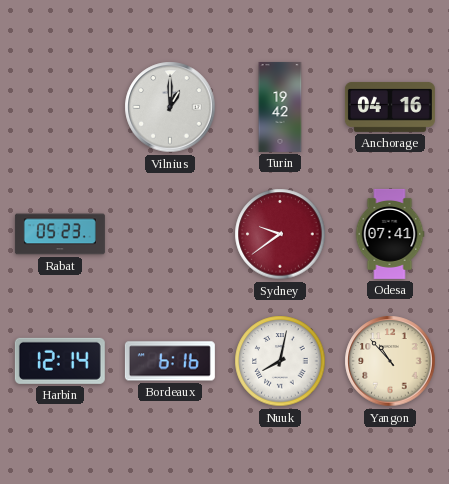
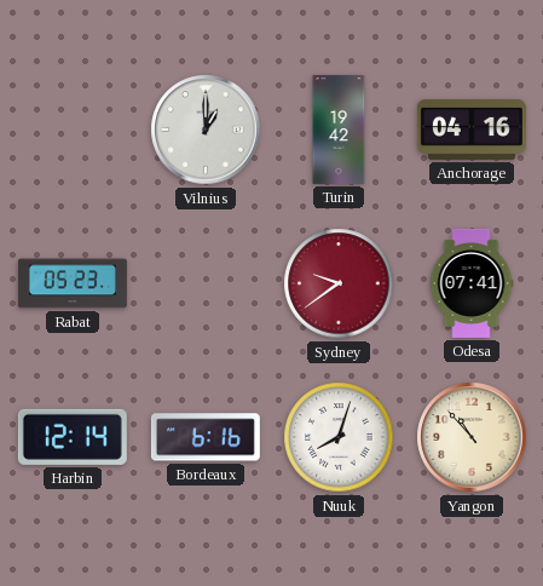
Nuuk: 8:02 -> 8:03 (339, 437)
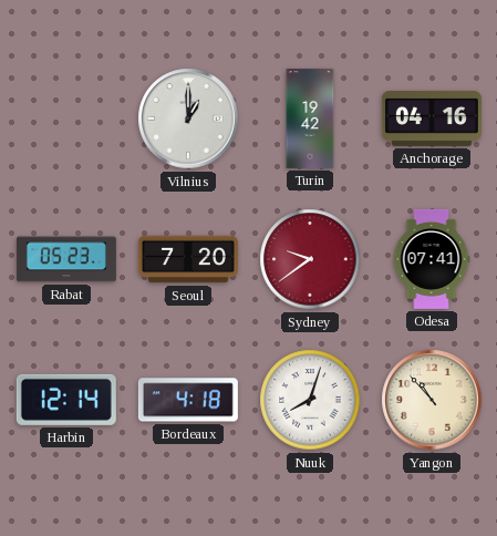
Seoul: none -> 7:20 (188, 259)
Bordeaux: 6:16 -> 4:18 (188, 400)
